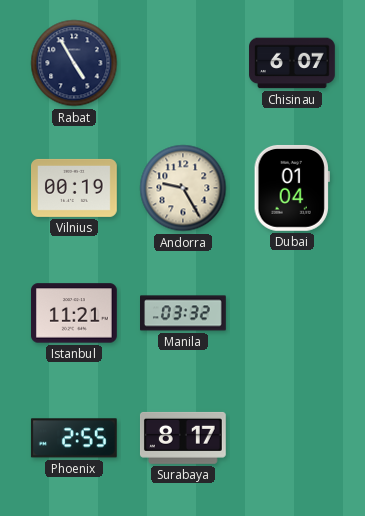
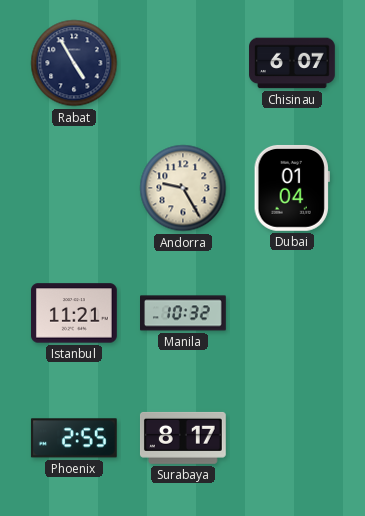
Vilnius: 00:19 -> none (75, 188)
Manila: 03:32 -> 10:32 (184, 313)
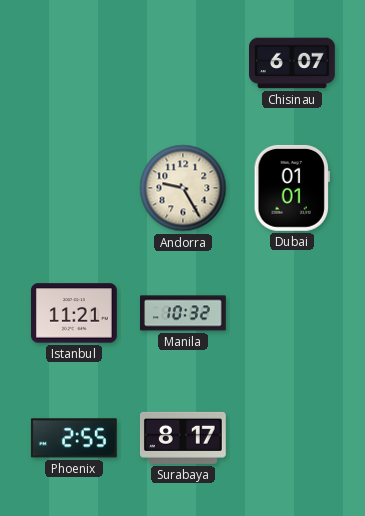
Rabat: 4:55 -> none (74, 63)
Dubai: 01:04 -> 01:01 (292, 188)
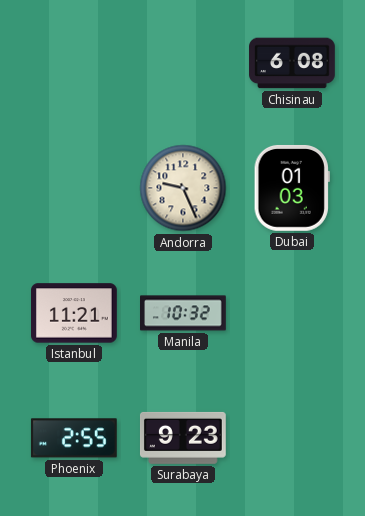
Chisinau: 6:07 -> 6:08 (293, 63)
Andorra: 9:25 -> 9:26 (183, 188)
Dubai: 01:01 -> 01:03 (292, 188)
Surabaya: 8:17 -> 9:23 (183, 438)
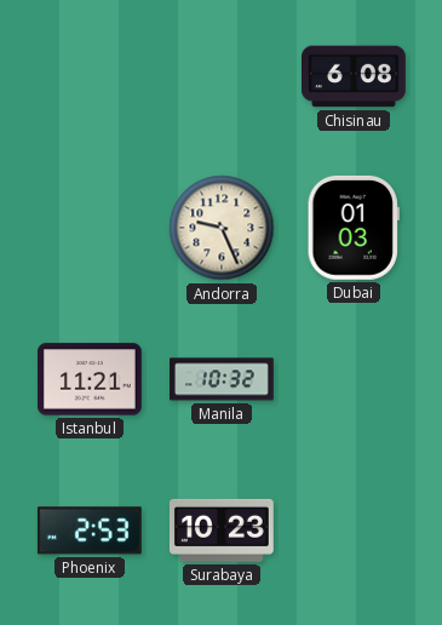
Phoenix: 2:55 -> 2:53 (90, 531)
Surabaya: 9:23 -> 10:23 (222, 531)
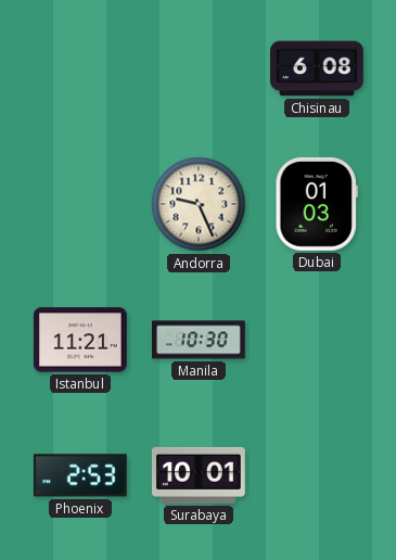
Manila: 10:32 -> 10:30 (200, 340)
Surabaya: 10:23 -> 10:01 (199, 475)
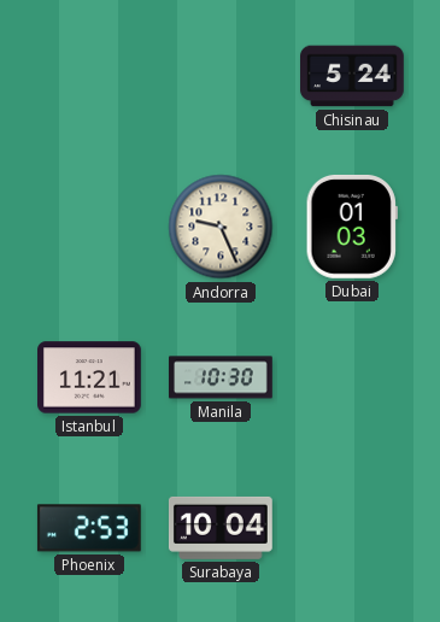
Chisinau: 6:08 -> 5:24 (353, 76)
Surabaya: 10:01 -> 10:04 (221, 528)
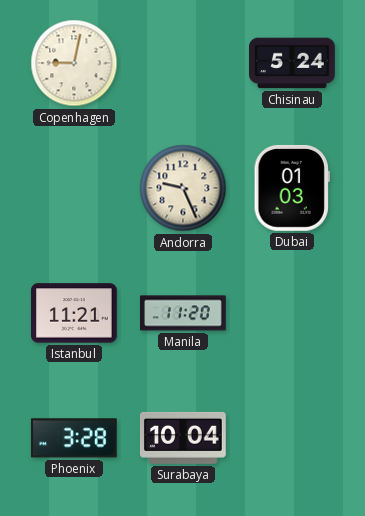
Copenhagen: none -> 9:02 (74, 63)
Manila: 10:30 -> 11:20 (184, 313)
Phoenix: 2:53 -> 3:28 (74, 438)
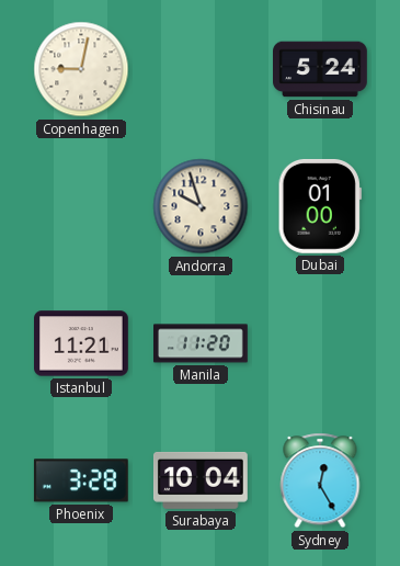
Andorra: 9:26 -> 9:57 (201, 206)
Dubai: 01:03 -> 01:00 (320, 206)
Sydney: none -> 12:25 (320, 480)
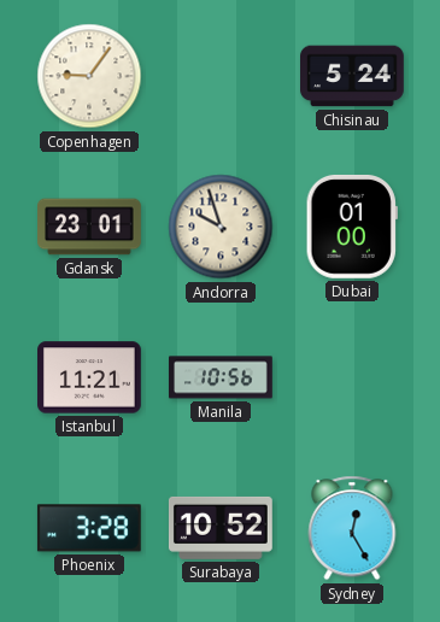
Copenhagen: 9:02 -> 9:06 (89, 76)
Gdansk: none -> 23:01 (90, 227)
Manila: 11:20 -> 10:56 (222, 377)
Surabaya: 10:04 -> 10:52 (221, 528)
